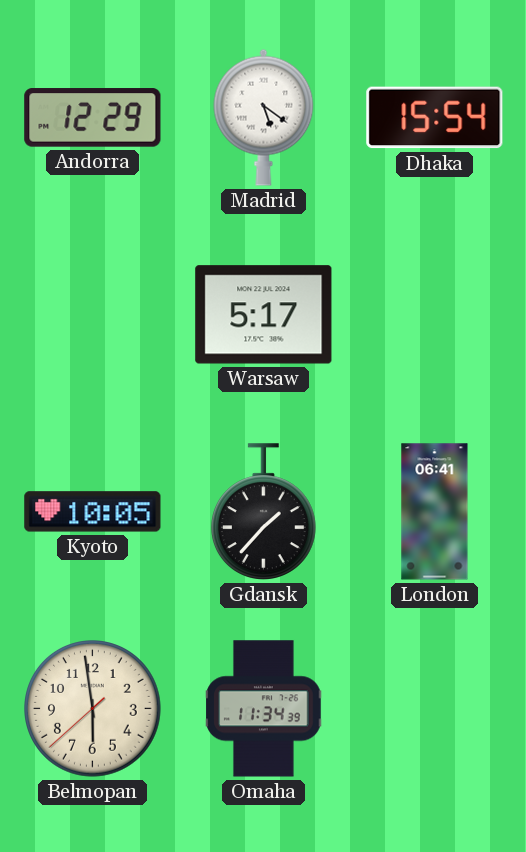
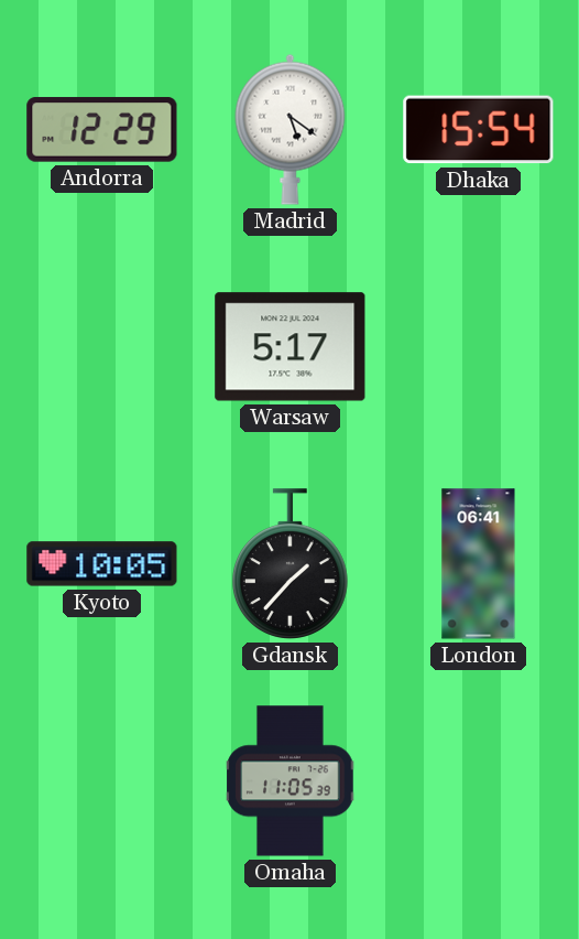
Belmopan: 5:58 -> none (93, 709)
Omaha: 11:34 -> 11:05 (291, 781)
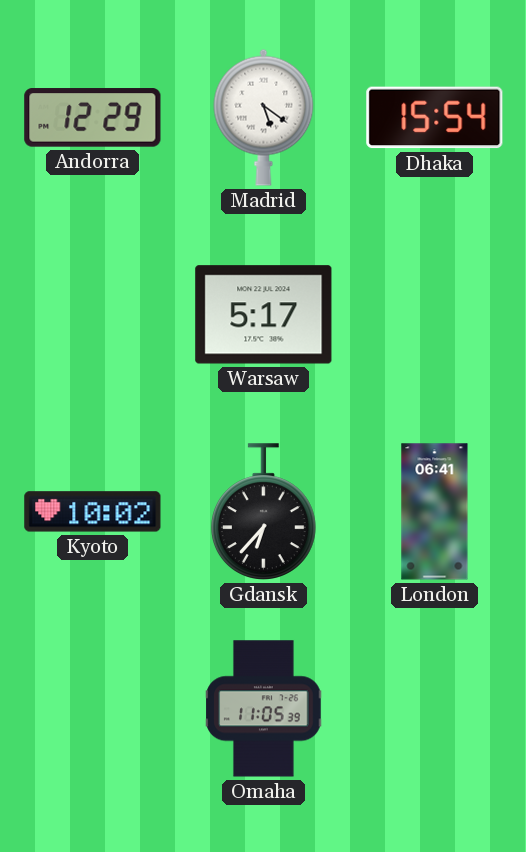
Kyoto: 10:05 -> 10:02 (93, 512)
Gdansk: 1:37 -> 6:37 (263, 512)
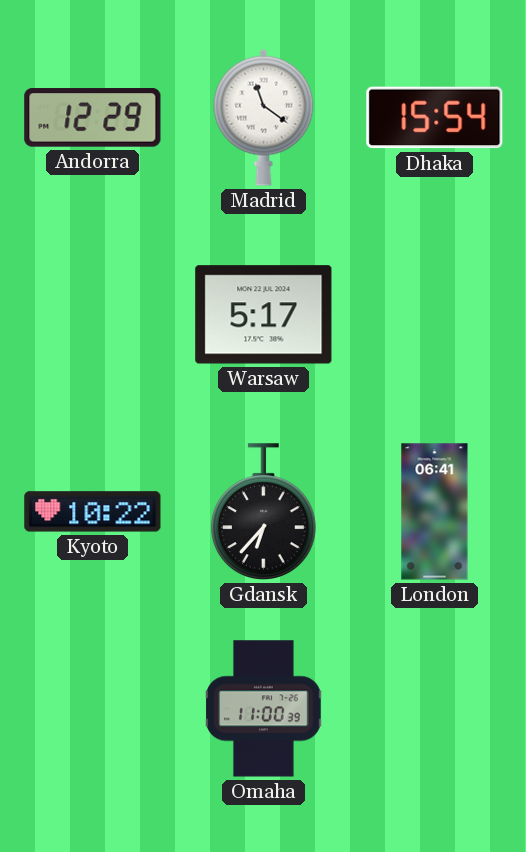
Madrid: 5:21 -> 11:21 (264, 117)
Kyoto: 10:02 -> 10:22 (93, 512)
Omaha: 11:05 -> 11:00 (264, 709)
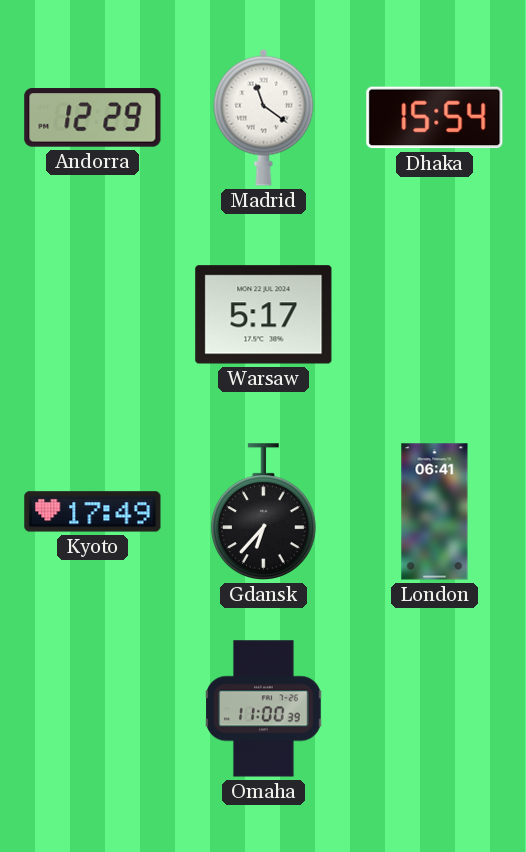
Kyoto: 10:22 -> 17:49 (93, 512)
